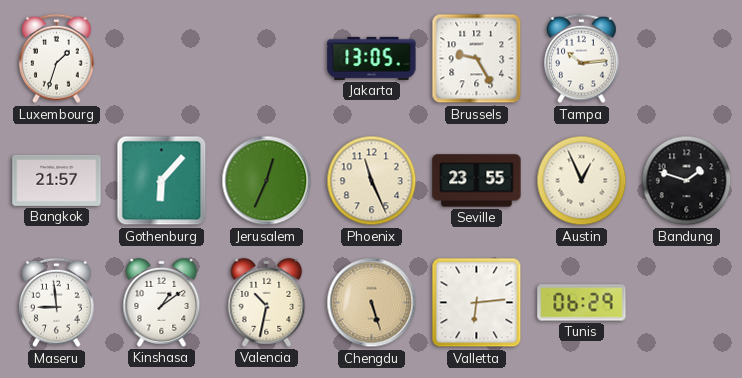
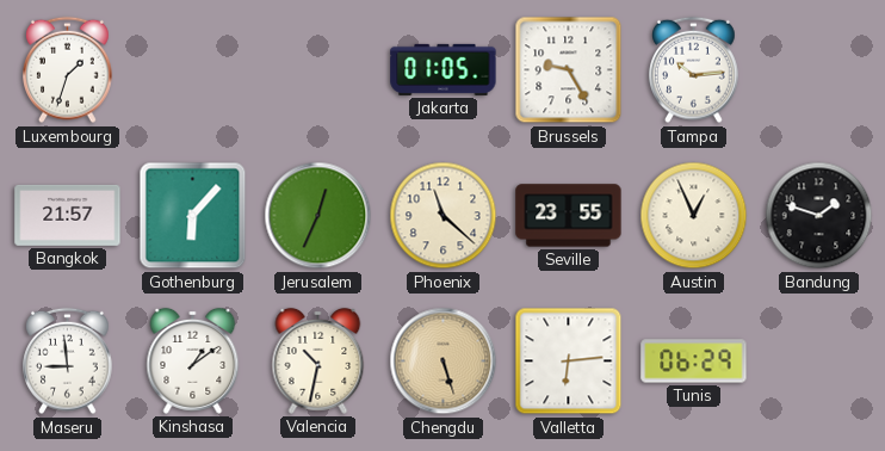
Jakarta: 13:05 -> 01:05 (444, 69)
Phoenix: 11:26 -> 11:22 (444, 216)
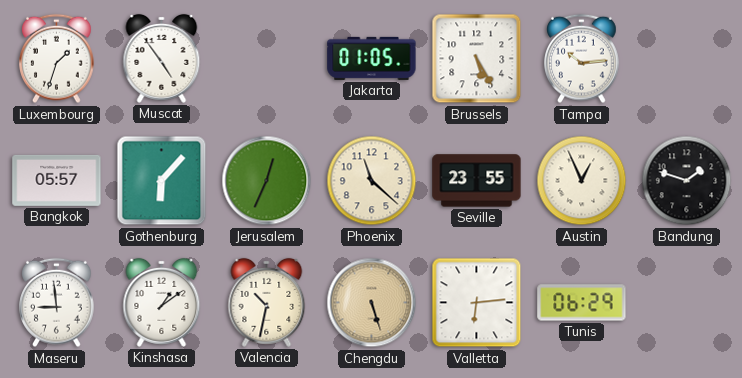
Muscat: none -> 4:54 (162, 58)
Brussels: 9:25 -> 5:25 (477, 59)
Bangkok: 21:57 -> 05:57 (57, 180)
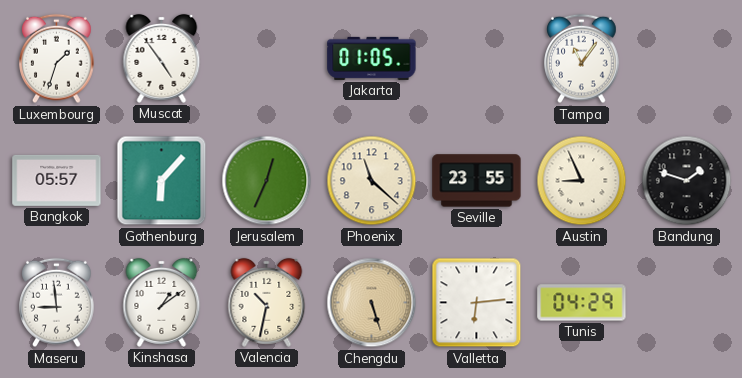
Brussels: 5:25 -> none (477, 59)
Tampa: 10:14 -> 11:06 (582, 59)
Austin: 12:56 -> 8:56 (582, 181)
Tunis: 06:29 -> 04:29 (582, 303)
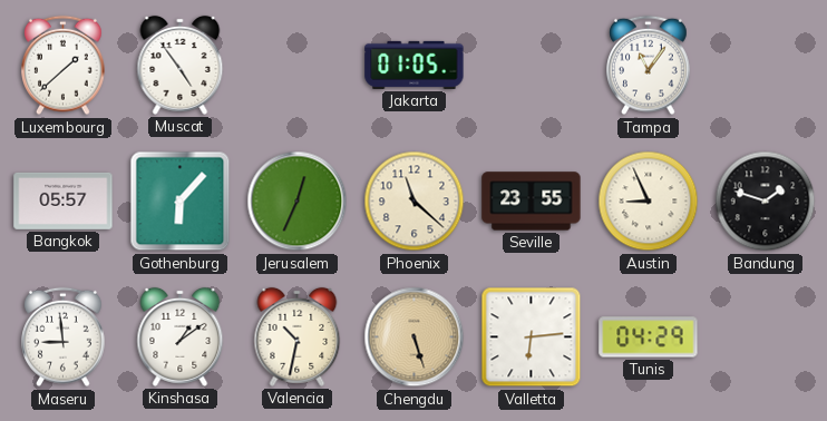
Luxembourg: 1:33 -> 1:38 (64, 66)
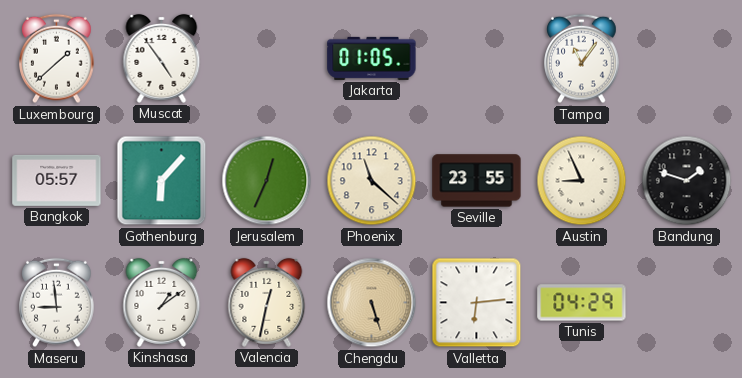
Valencia: 10:32 -> 12:32 (267, 302)
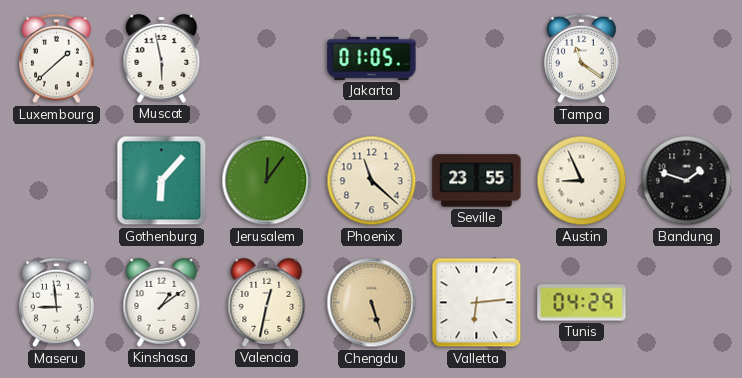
Muscat: 4:54 -> 5:58 (162, 58)
Tampa: 11:06 -> 11:21 (582, 59)
Bangkok: 05:57 -> none (57, 180)
Jerusalem: 12:34 -> 12:06 (267, 181)
